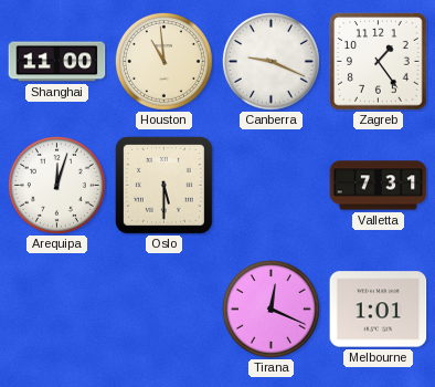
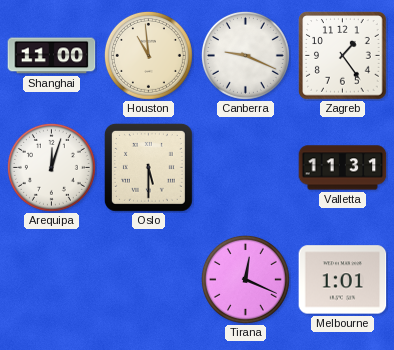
Valletta: 7:31 -> 11:31 (343, 168)
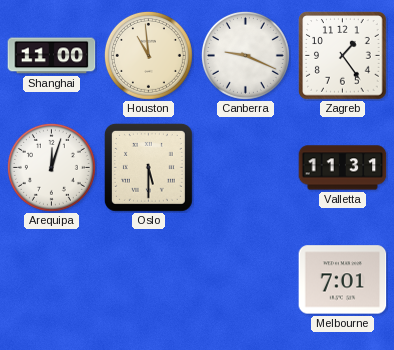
Tirana: 12:19 -> none (245, 279)
Melbourne: 1:01 -> 7:01 (343, 280)
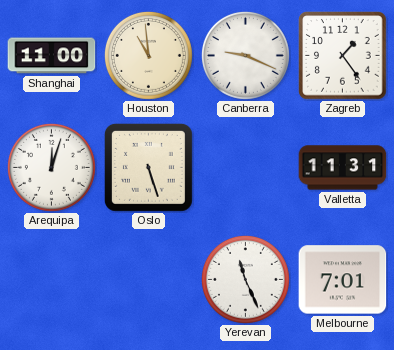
Oslo: 5:30 -> 5:27 (148, 167)
Yerevan: none -> 11:26 (245, 279)
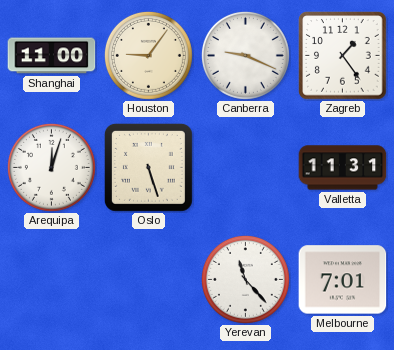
Houston: 10:59 -> 9:06 (148, 55)
Yerevan: 11:26 -> 11:23 (245, 279)
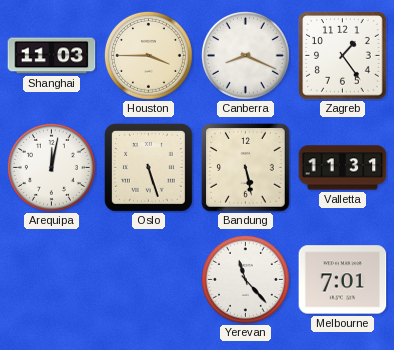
Shanghai: 11:00 -> 11:03 (52, 56)
Houston: 9:06 -> 3:45 (148, 55)
Canberra: 9:19 -> 8:19 (245, 55)
Arequipa: 12:03 -> 12:02 (51, 167)
Bandung: none -> 5:28 (246, 168)
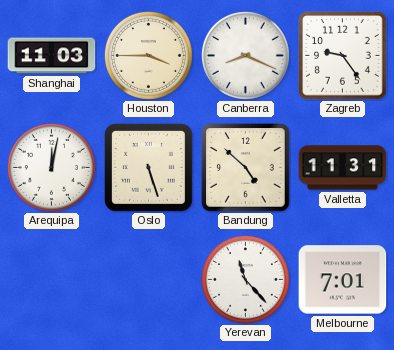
Zagreb: 1:24 -> 9:24 (343, 56)
Bandung: 5:28 -> 4:52 (246, 168)
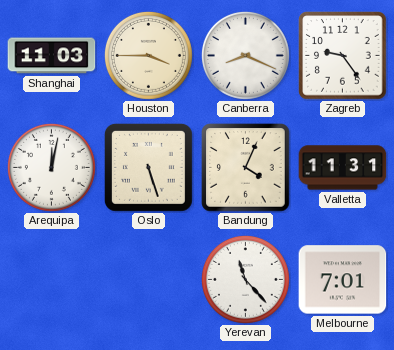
Bandung: 4:52 -> 4:04 (246, 168)
